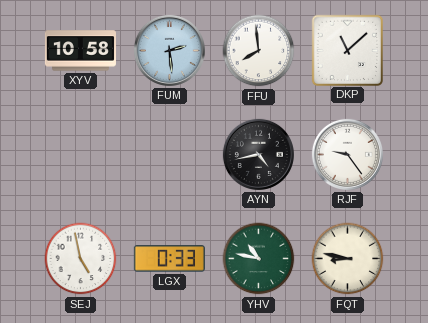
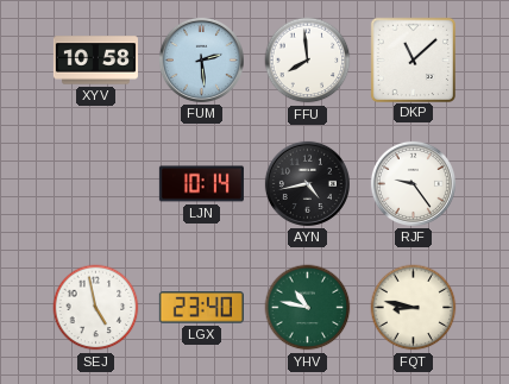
LJN: none -> 10:14 (201, 184)
LGX: 0:33 -> 23:40 (201, 308)
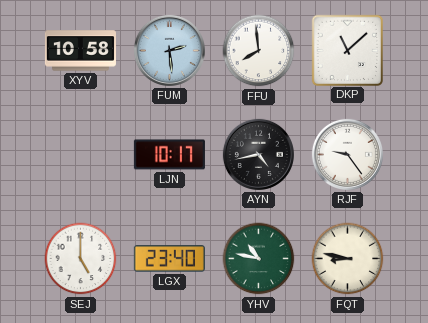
LJN: 10:14 -> 10:17 (169, 155)
SEJ: 4:58 -> 5:00 (81, 259)
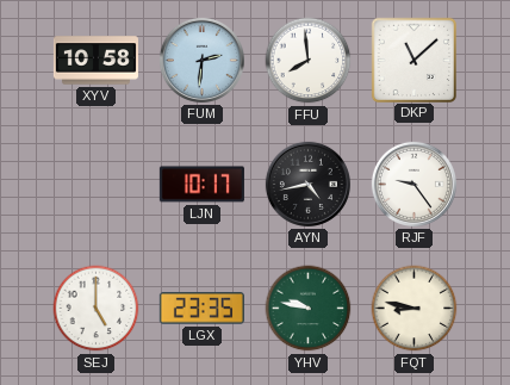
FUM: 2:29 -> 2:31 (201, 60)
LGX: 23:40 -> 23:35 (201, 309)
YHV: 10:47 -> 9:47 (309, 309)
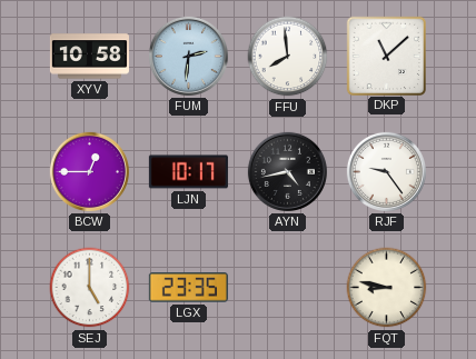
BCW: none -> 12:45 (89, 171)
YHV: 9:47 -> none (309, 309)
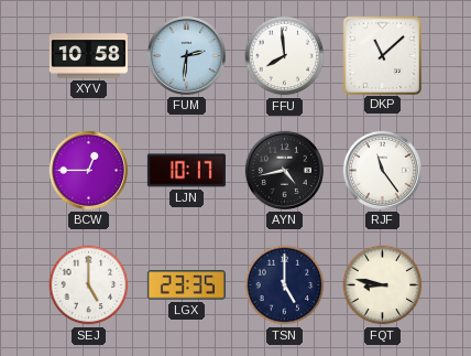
RJF: 9:24 -> 11:24 (382, 170)
TSN: none -> 5:00 (285, 285)
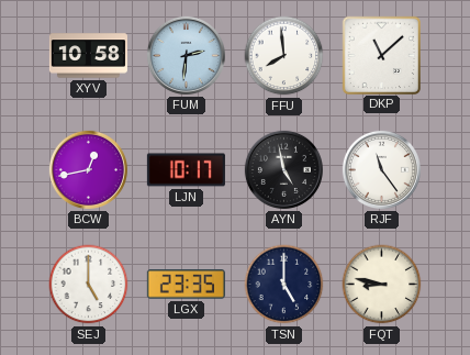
BCW: 12:45 -> 12:43 (88, 169)
AYN: 4:43 -> 4:58 (283, 169)
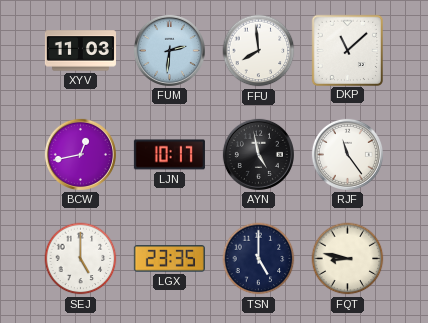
XYV: 10:58 -> 11:03 (80, 51)
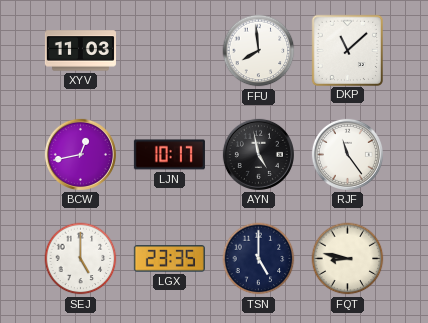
FUM: 2:31 -> none (169, 50)
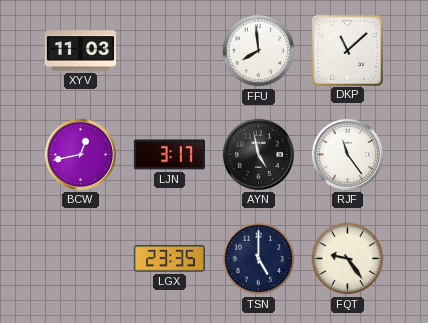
LJN: 10:17 -> 3:17 (169, 155)
SEJ: 5:00 -> none (81, 259)
FQT: 8:47 -> 9:24 (348, 259)
